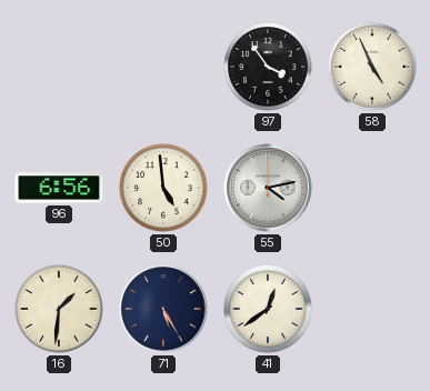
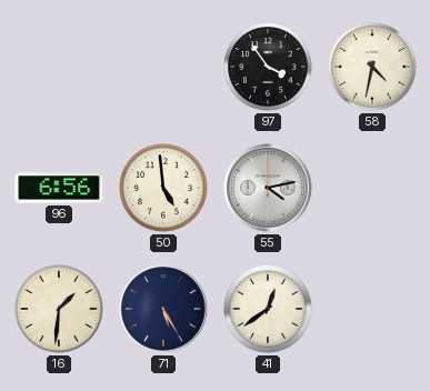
58: 4:56 -> 4:32 (372, 67)
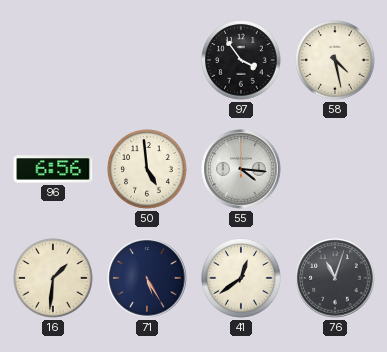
58: 4:32 -> 4:28 (335, 60)
55: 4:13 -> 4:16 (241, 169)
76: none -> 11:03 (335, 278)
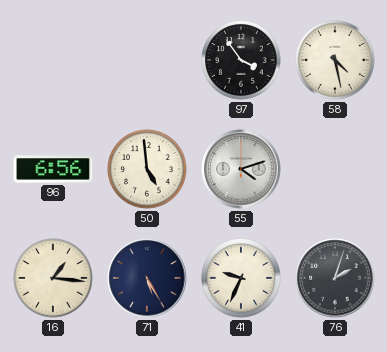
55: 4:16 -> 4:12 (241, 169)
16: 1:31 -> 1:16 (53, 278)
41: 12:39 -> 9:34 (241, 278)
76: 11:03 -> 2:03 (335, 278)
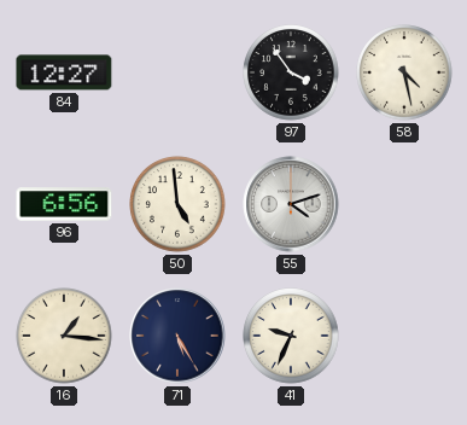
84: none -> 12:27 (64, 72)
76: 2:03 -> none (335, 278)
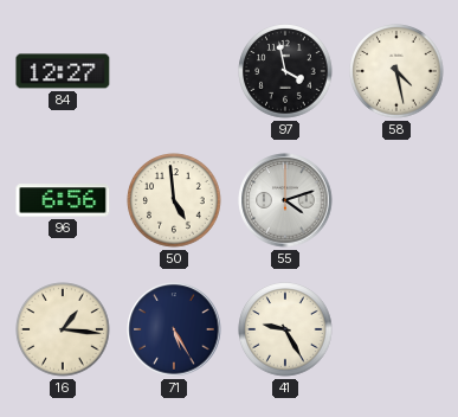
97: 3:54 -> 3:58 (285, 71)
41: 9:34 -> 9:25 (285, 329)
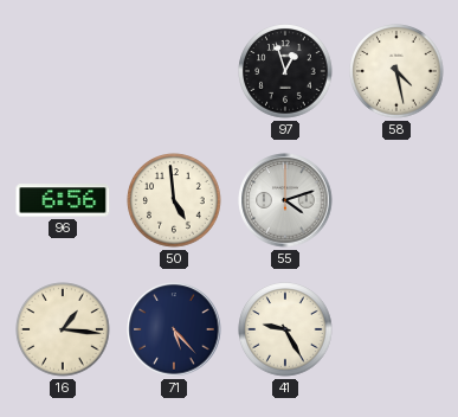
84: 12:27 -> none (63, 71)
97: 3:58 -> 12:57 (285, 71)
71: 5:25 -> 5:23 (174, 329)
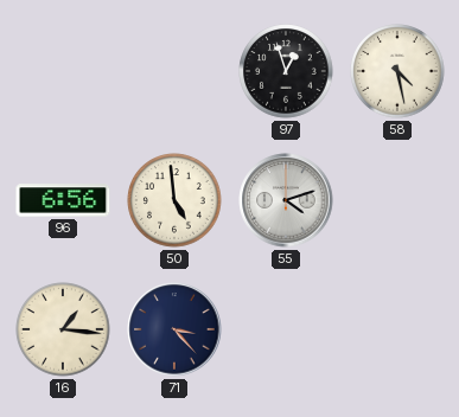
71: 5:23 -> 3:23 (174, 329)
41: 9:25 -> none (285, 329)
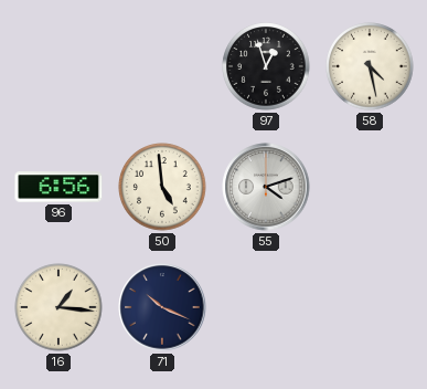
71: 3:23 -> 10:19 (162, 307)
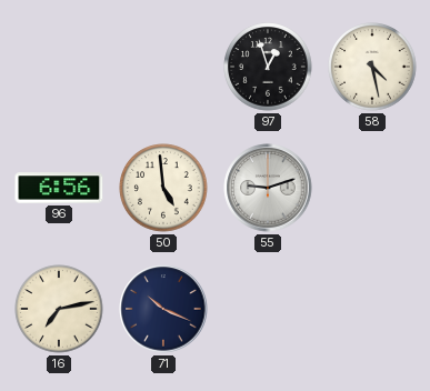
55: 4:12 -> 9:12 (268, 188)
16: 1:16 -> 7:13 (59, 309)
